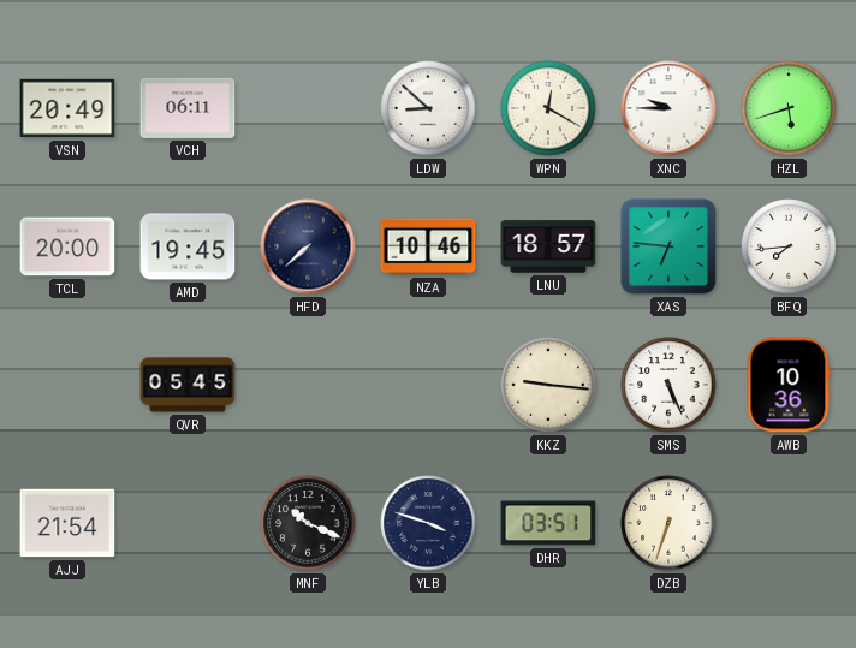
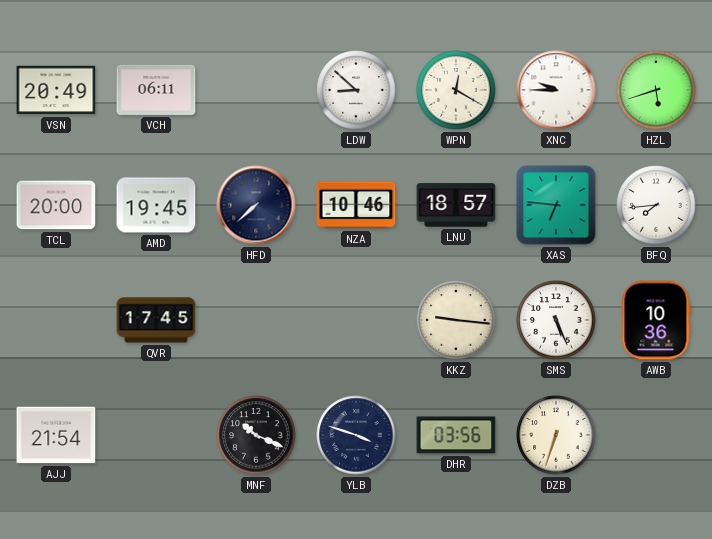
QVR: 05:45 -> 17:45 (156, 320)
DHR: 03:51 -> 03:56 (456, 435)
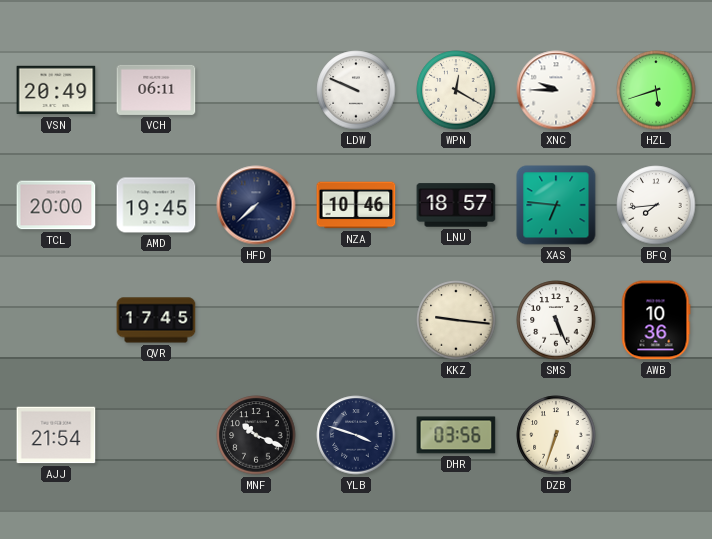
LDW: 8:52 -> 9:49 (356, 90)
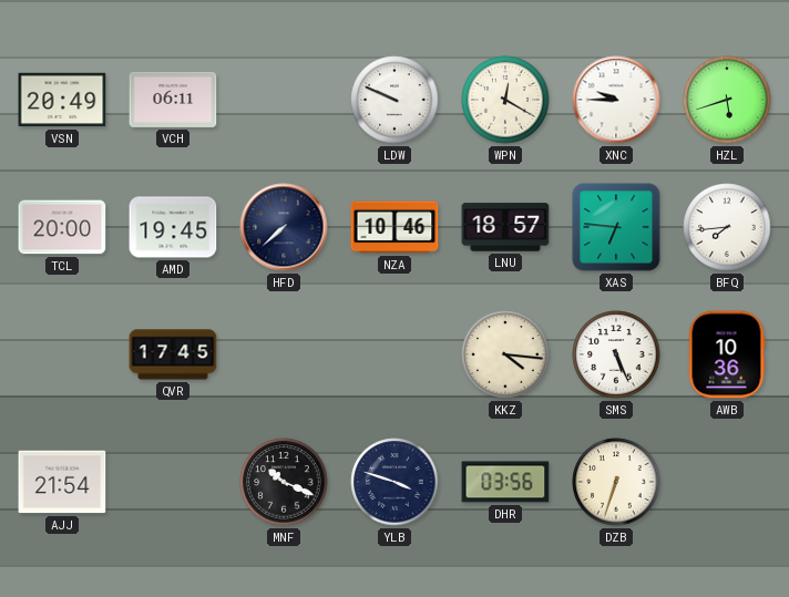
KKZ: 9:16 -> 4:16 (505, 354)
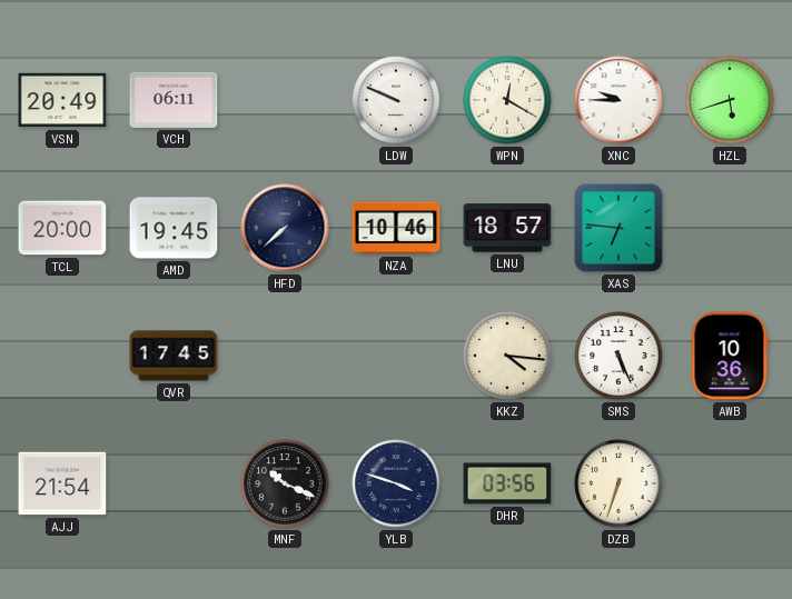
BFQ: 7:44 -> none (727, 227)
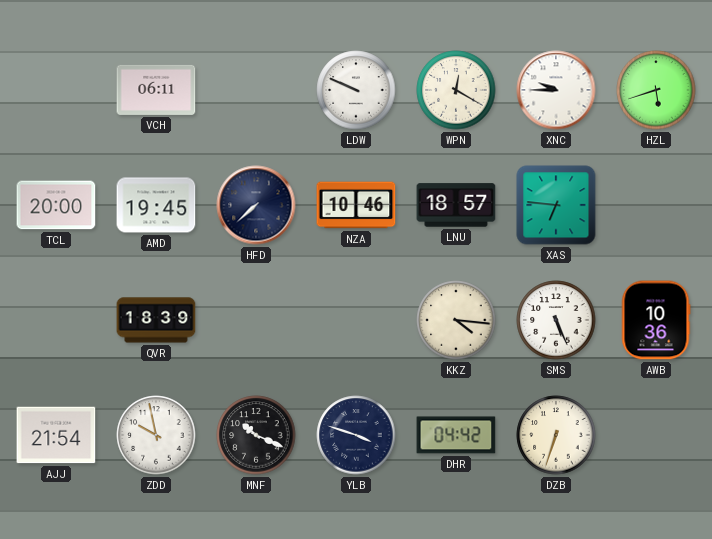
VSN: 20:49 -> none (62, 100)
QVR: 17:45 -> 18:39 (156, 320)
ZDD: none -> 9:58 (156, 435)
DHR: 03:56 -> 04:42 (456, 435)
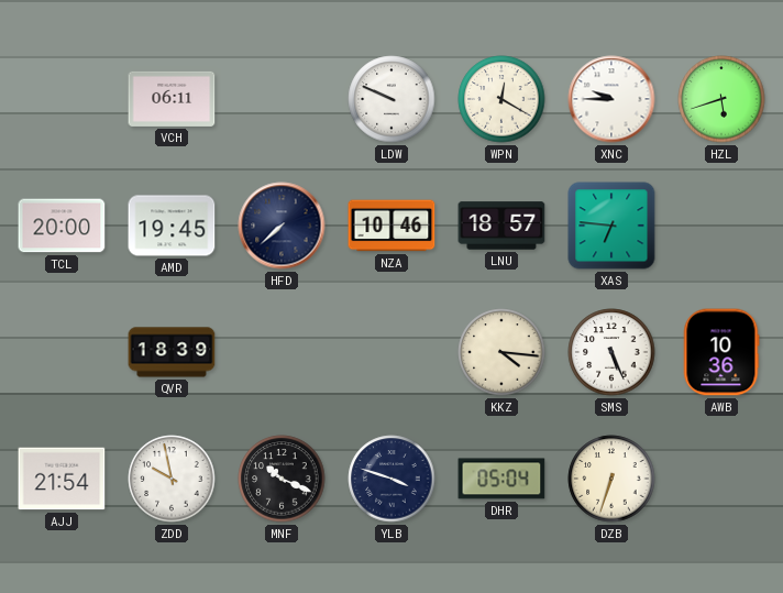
DHR: 04:42 -> 05:04 (501, 479)
